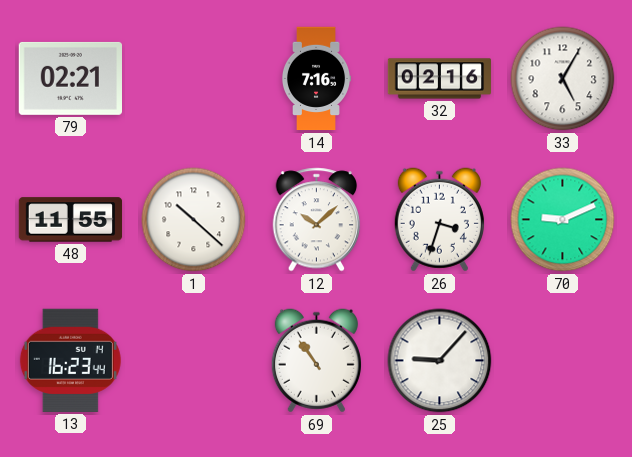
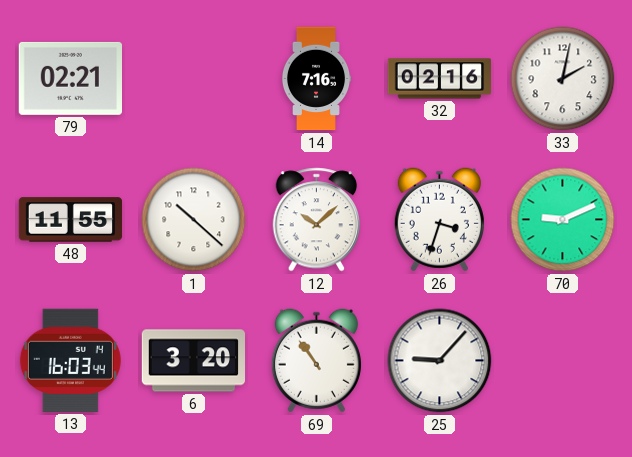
33: 5:05 -> 2:02 (563, 79)
13: 16:23 -> 16:03 (70, 360)
6: none -> 3:20 (194, 361)
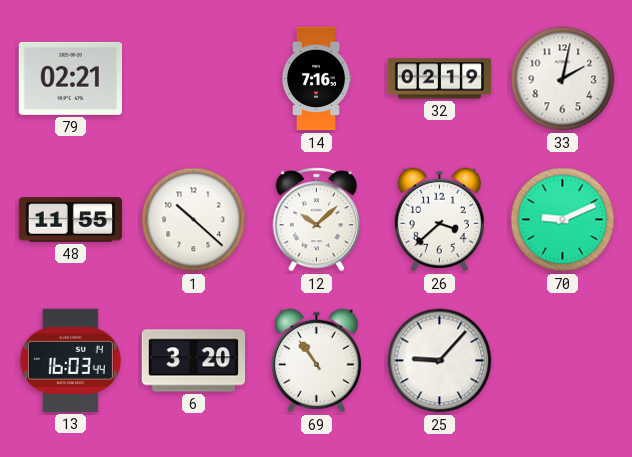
32: 02:16 -> 02:19 (440, 79)
26: 3:33 -> 3:38 (439, 220)
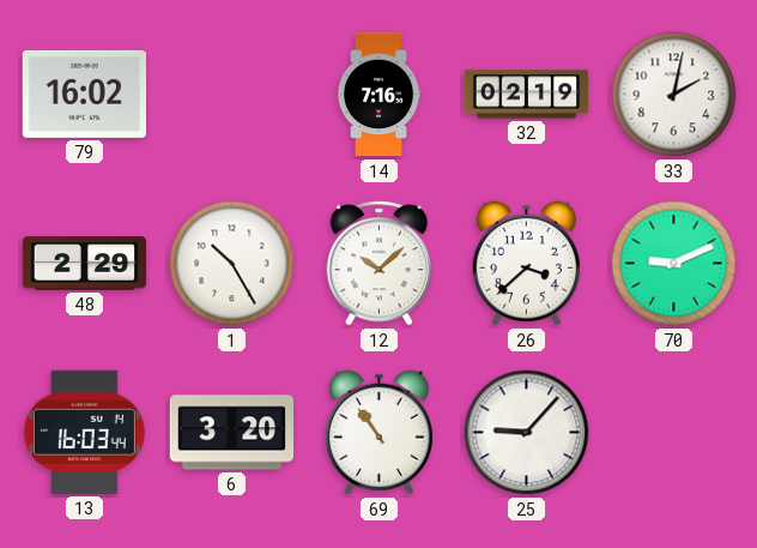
79: 02:21 -> 16:02 (84, 94)
48: 11:55 -> 2:29 (85, 264)
1: 10:22 -> 10:25 (232, 264)
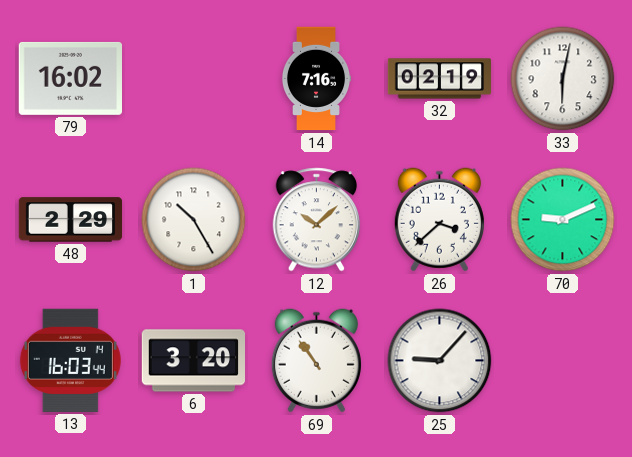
33: 2:02 -> 6:02 (563, 79)
